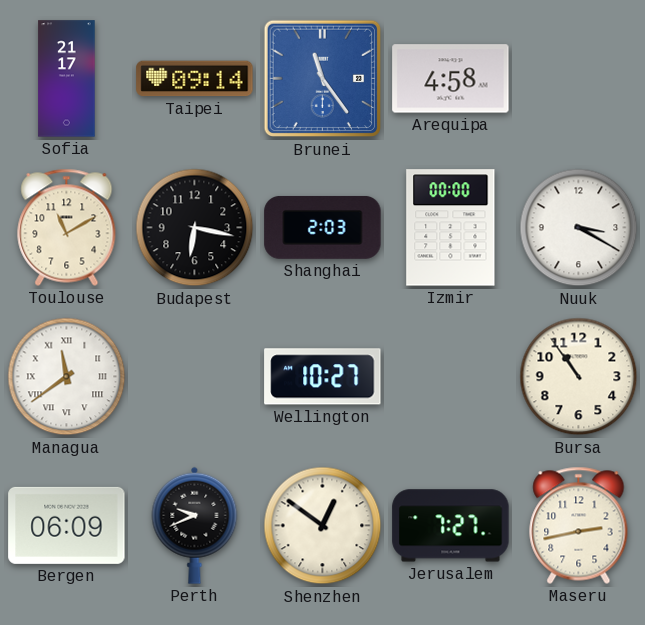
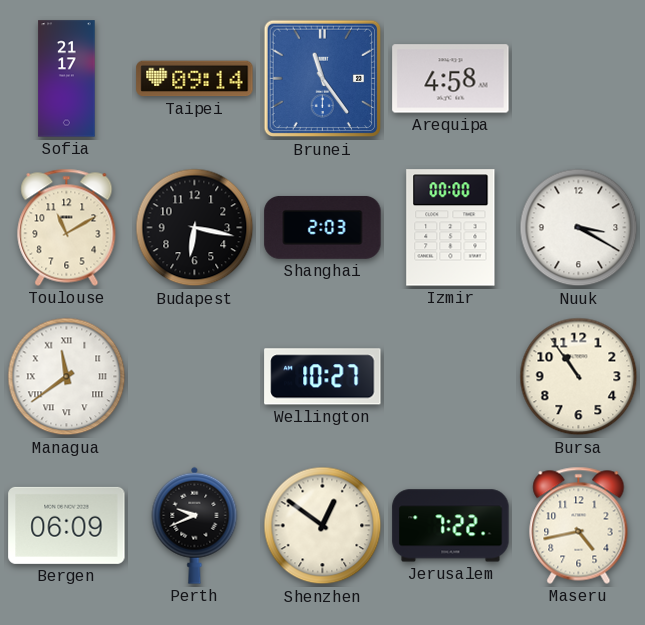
Jerusalem: 7:27 -> 7:22 (451, 526)
Maseru: 2:43 -> 4:43 (579, 525)
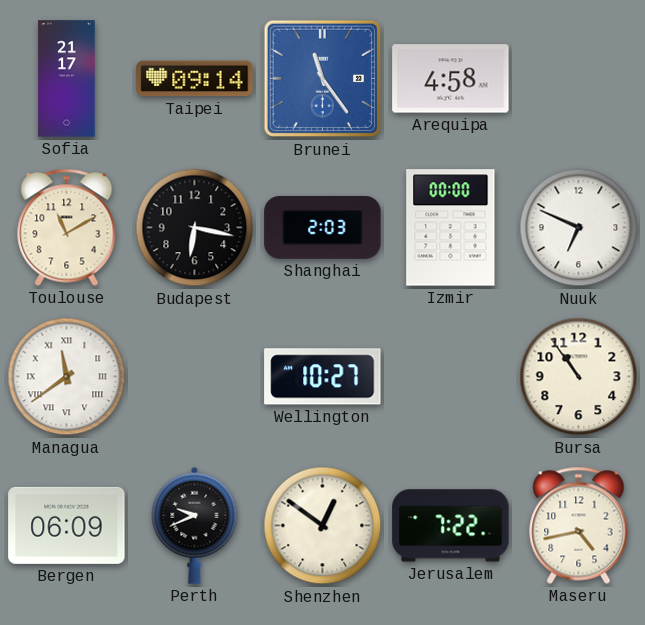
Nuuk: 3:20 -> 6:49 (579, 228)
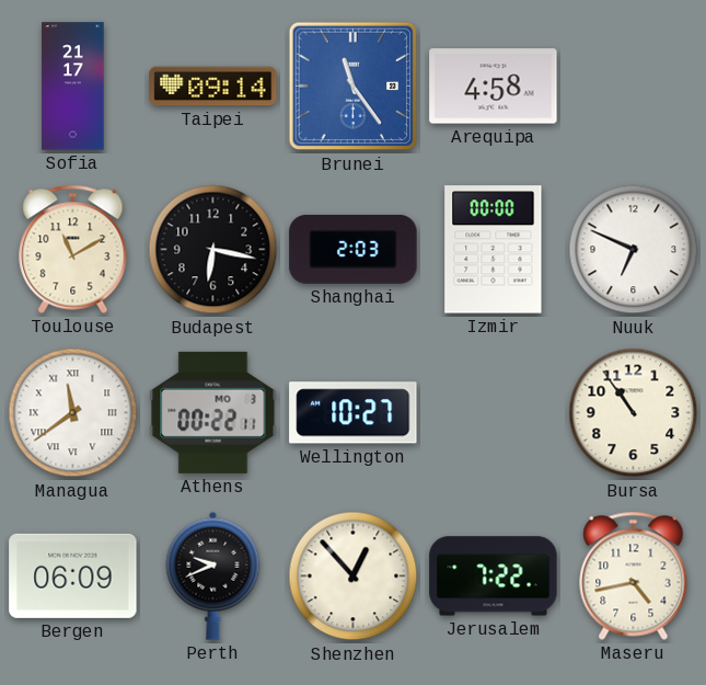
Athens: none -> 00:22 (213, 412)
Shenzhen: 12:51 -> 12:53 (354, 576)
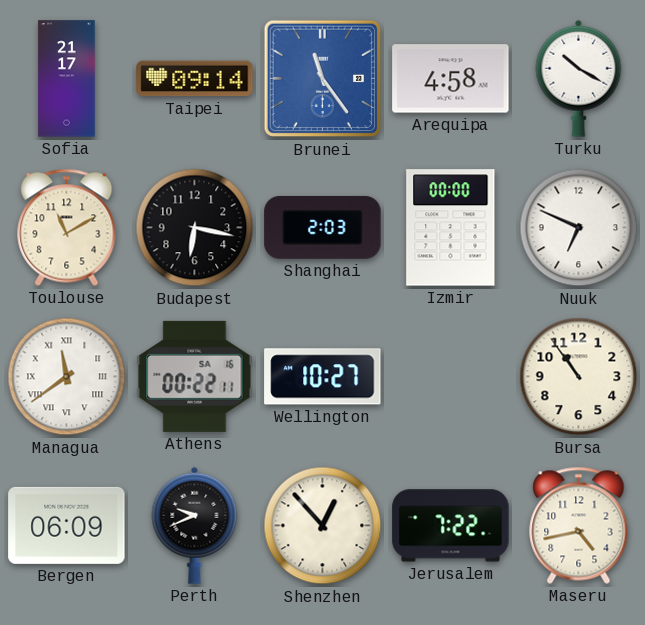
Turku: none -> 10:20 (579, 78)
Athens date: MO 3 -> SA 16 (195, 376)
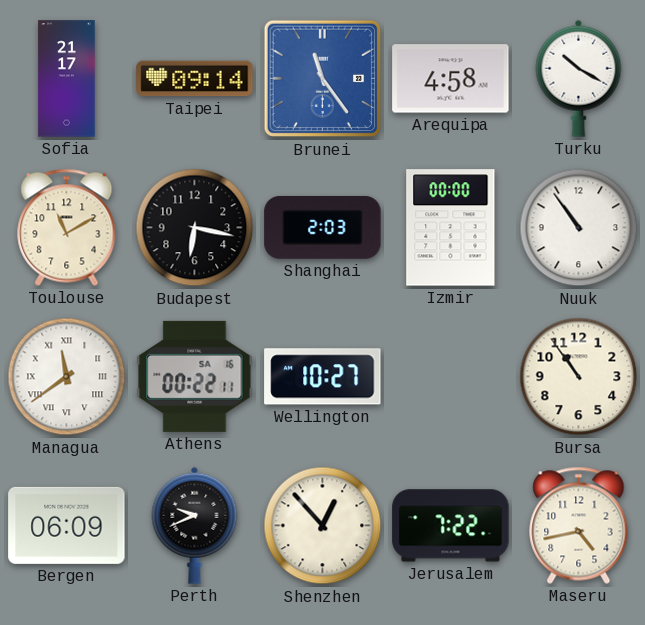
Nuuk: 6:49 -> 10:54 (579, 228)
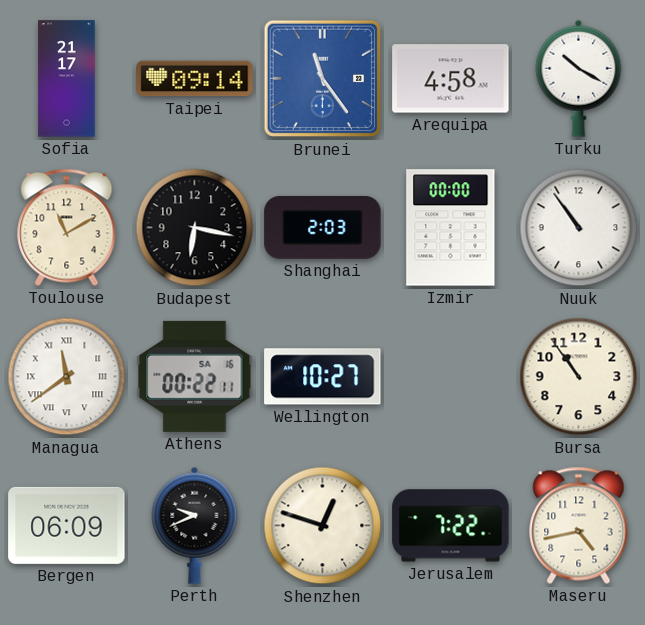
Shenzhen: 12:53 -> 12:48 (323, 526)
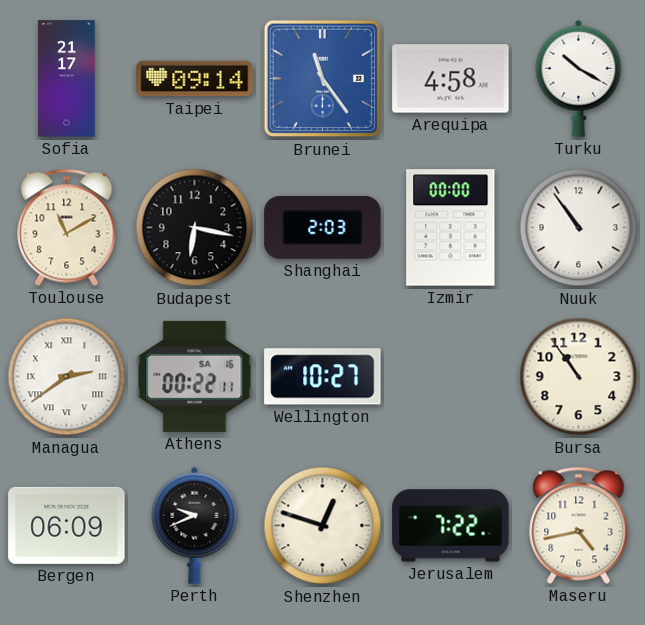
Managua: 11:39 -> 2:39 (67, 377)
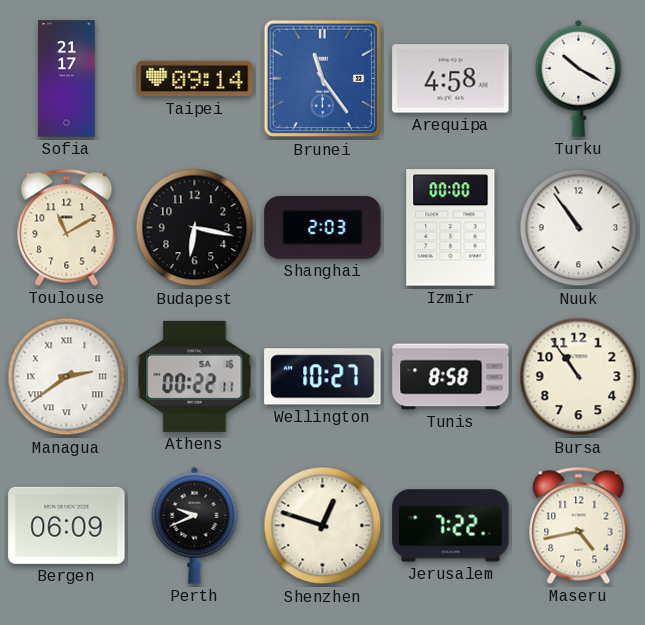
Tunis: none -> 8:58 (451, 377)
